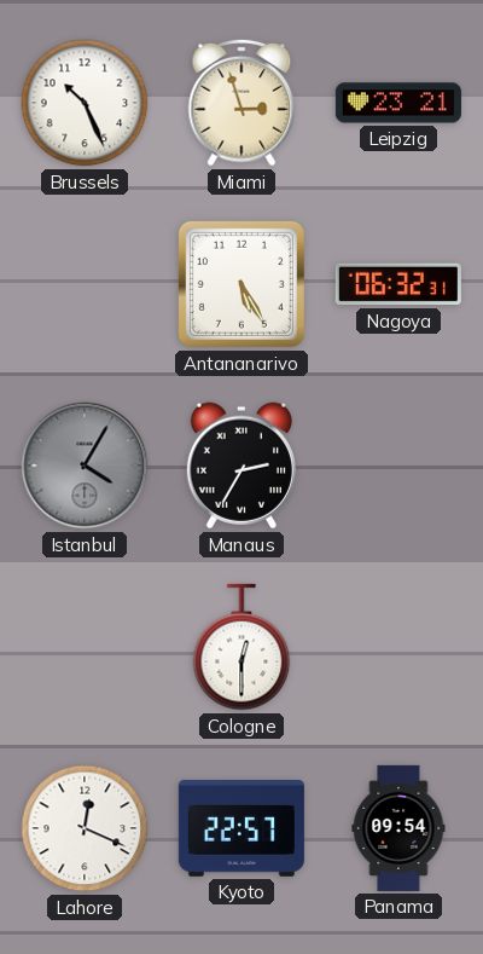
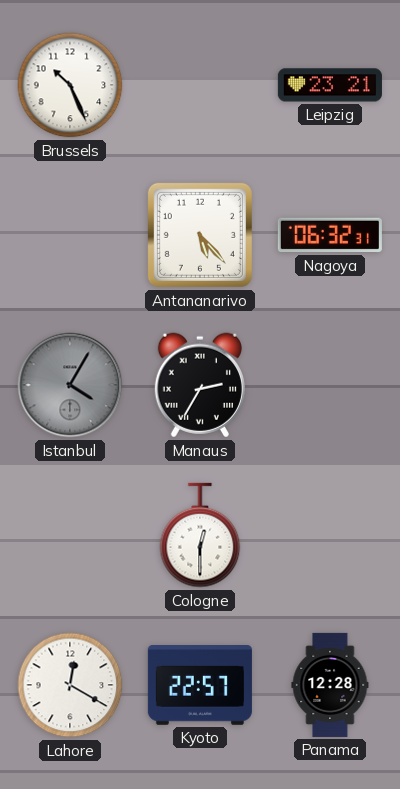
Miami: 2:57 -> none (241, 103)
Antananarivo: 5:25 -> 5:23 (200, 235)
Lahore: 12:19 -> 12:20 (70, 685)
Panama: 09:54 -> 12:28 (330, 685)
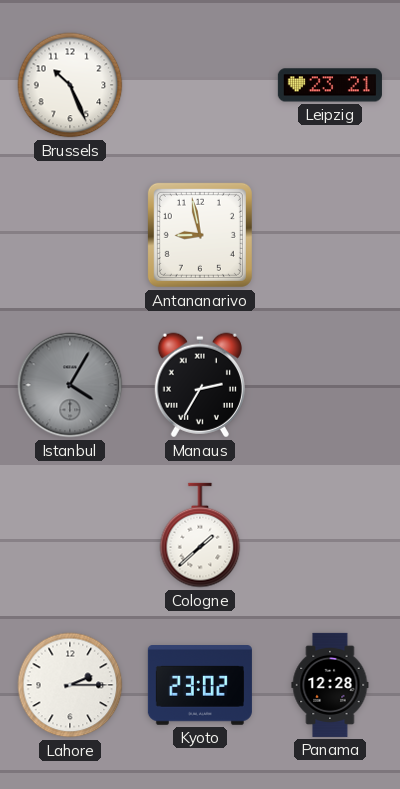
Antananarivo: 5:23 -> 8:58 (200, 235)
Nagoya: 06:32 -> none (330, 235)
Cologne: 12:30 -> 1:38 (200, 535)
Lahore: 12:20 -> 2:15 (70, 685)
Kyoto: 22:57 -> 23:02 (200, 686)
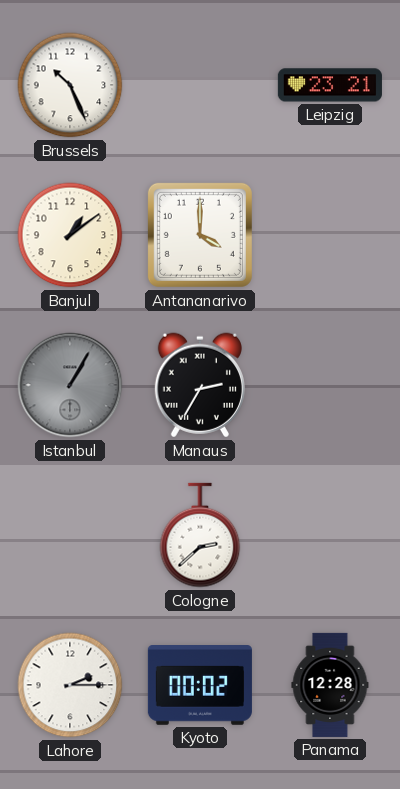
Banjul: none -> 1:09 (70, 235)
Antananarivo: 8:58 -> 4:00 (200, 235)
Istanbul: 4:05 -> 1:05 (70, 385)
Cologne: 1:38 -> 2:38 (200, 535)
Kyoto: 23:02 -> 00:02 (200, 686)
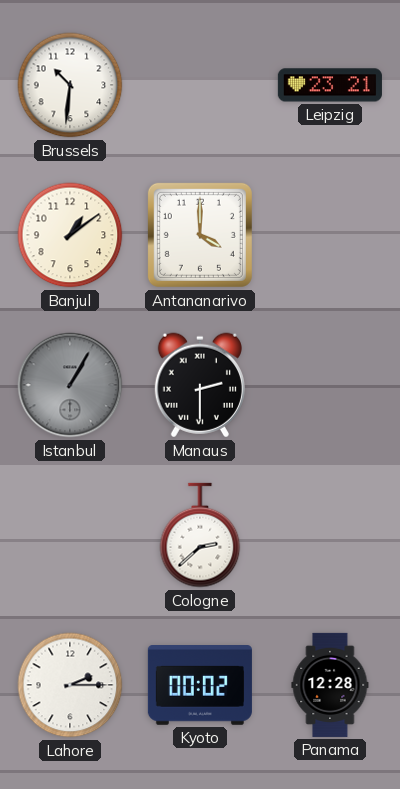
Brussels: 10:26 -> 10:31 (70, 85)
Manaus: 2:35 -> 2:30 (200, 385)
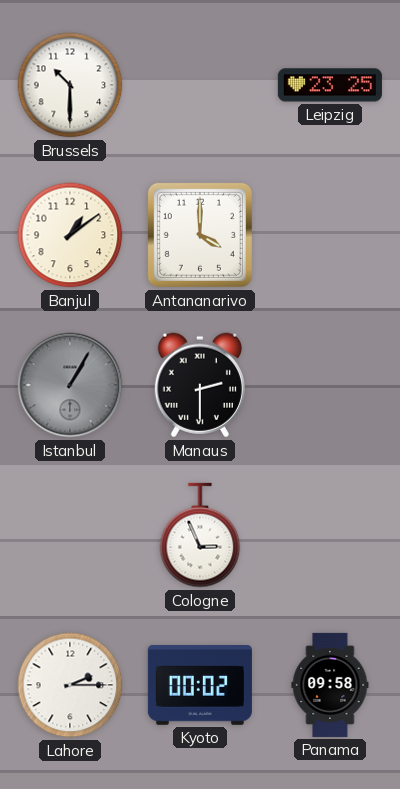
Brussels: 10:31 -> 10:30 (70, 85)
Leipzig: 23:21 -> 23:25 (330, 85)
Cologne: 2:38 -> 2:56 (200, 535)
Panama: 12:28 -> 09:58 (330, 685)
